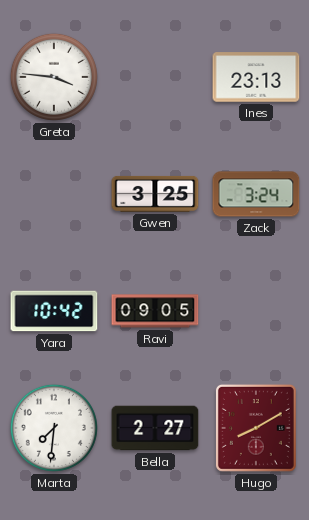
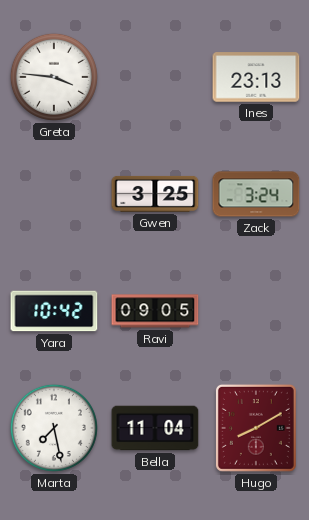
Marta: 7:31 -> 7:28 (54, 428)
Bella: 2:27 -> 11:04 (155, 428)
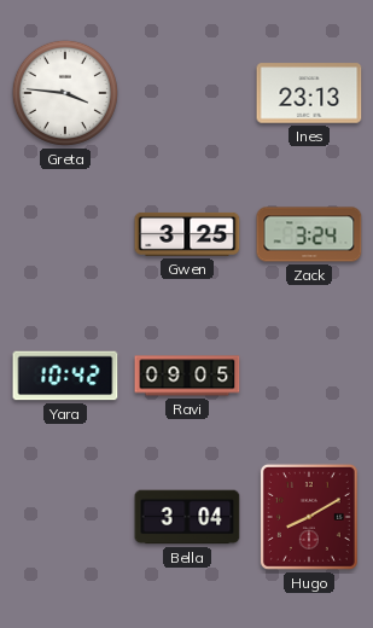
Marta: 7:28 -> none (54, 428)
Bella: 11:04 -> 3:04 (187, 517)
